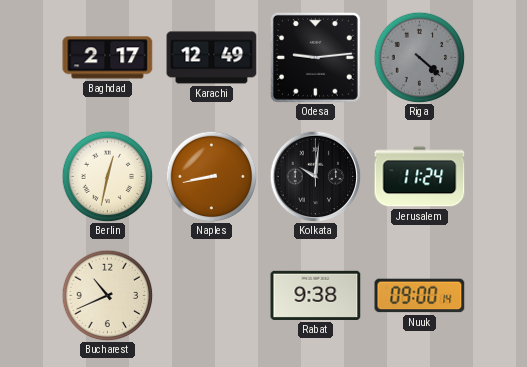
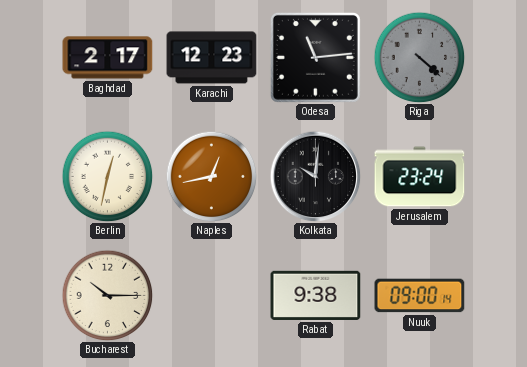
Karachi: 12:49 -> 12:23 (212, 58)
Odesa: 9:14 -> 11:14 (315, 57)
Naples: 8:43 -> 12:43 (211, 176)
Jerusalem: 11:24 -> 23:24 (420, 177)
Bucharest: 10:41 -> 10:15 (107, 295)
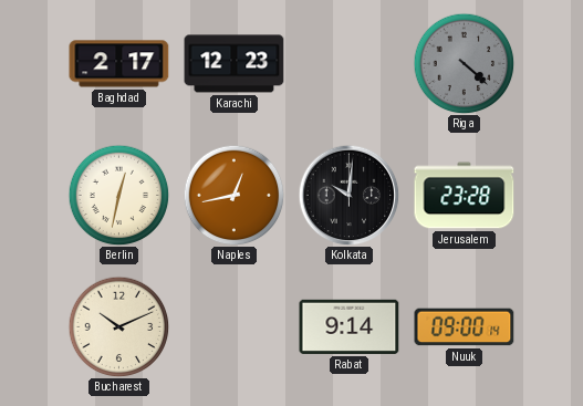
Odesa: 11:14 -> none (315, 57)
Jerusalem: 23:24 -> 23:28 (465, 196)
Bucharest: 10:15 -> 10:11 (118, 326)
Rabat: 9:38 -> 9:14 (350, 326)
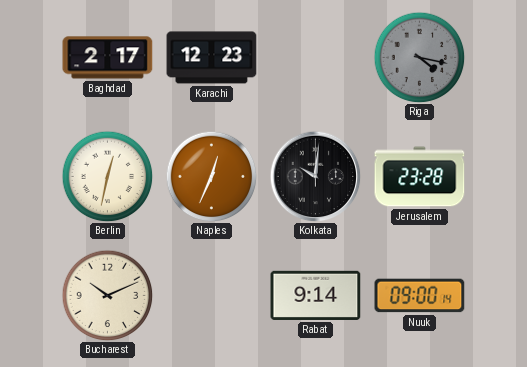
Riga: 4:22 -> 4:17 (419, 57)
Naples: 12:43 -> 12:34 (211, 176)
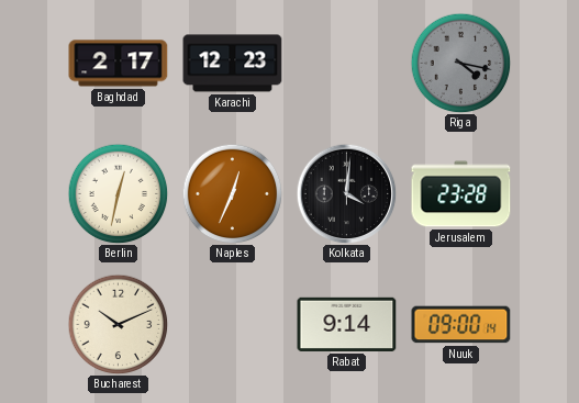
Kolkata: 10:01 -> 4:01 (346, 193)
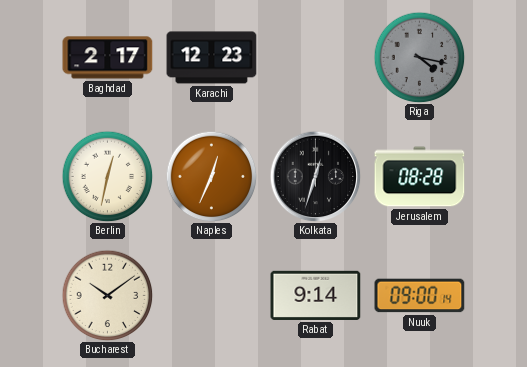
Kolkata: 4:01 -> 12:33 (315, 176)
Jerusalem: 23:28 -> 08:28 (420, 177)
Bucharest: 10:11 -> 10:09 (107, 295)
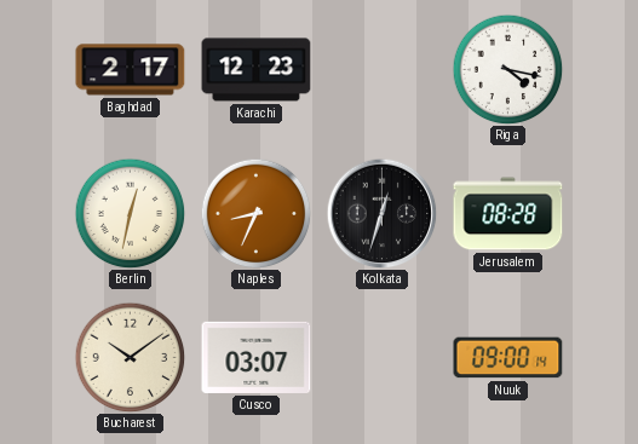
Riga dial: grey -> white (507, 69)
Naples: 12:34 -> 8:34 (255, 213)
Cusco: none -> 03:07 (257, 357)
Rabat: 9:14 -> none (316, 295)
